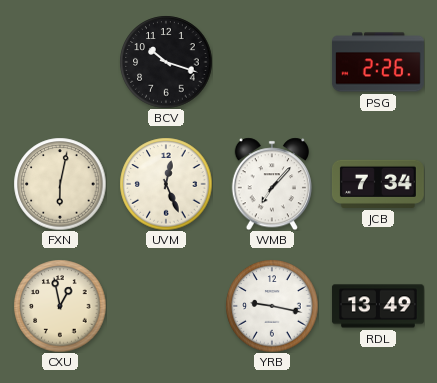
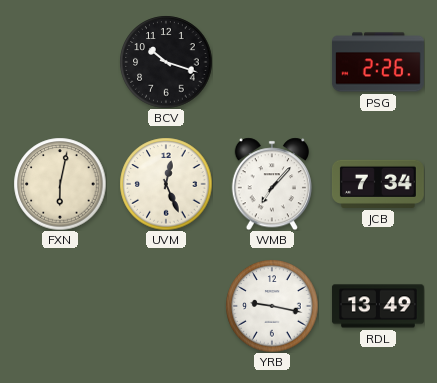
CXU: 12:58 -> none (60, 306)
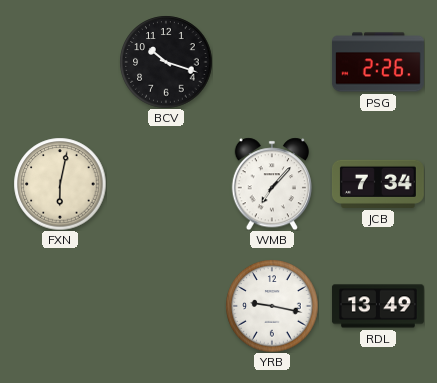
UVM: 12:26 -> none (166, 184)
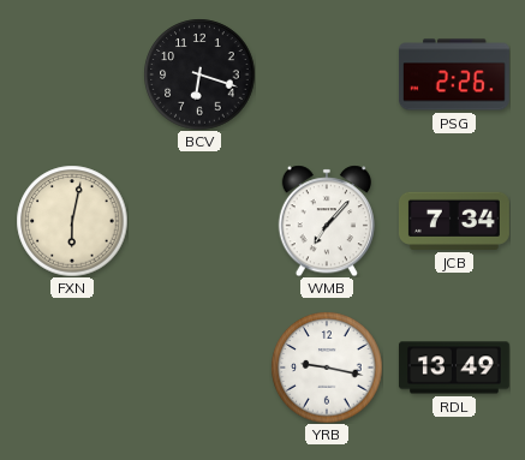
BCV: 10:18 -> 6:18 (199, 74)
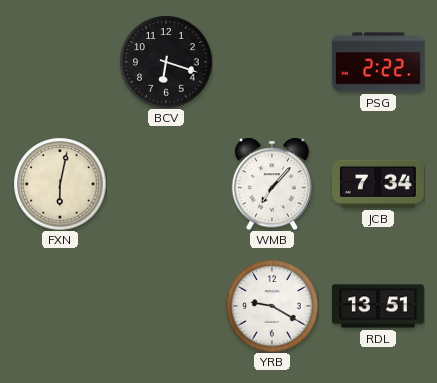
PSG: 2:26 -> 2:22 (378, 62)
YRB: 9:17 -> 9:20 (272, 306)
RDL: 13:49 -> 13:51 (378, 306)
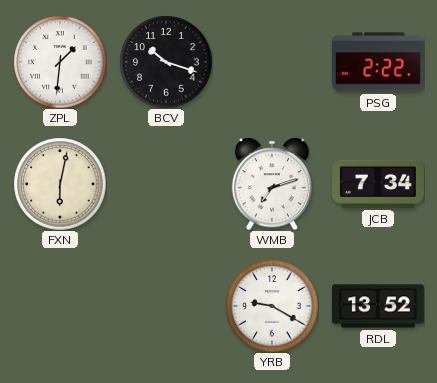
ZPL: none -> 1:31 (60, 62)
BCV: 6:18 -> 10:18 (166, 62)
WMB: 7:07 -> 7:12 (272, 184)
RDL: 13:51 -> 13:52 (378, 306)
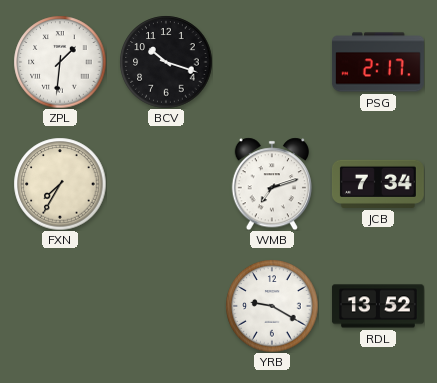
PSG: 2:22 -> 2:17 (378, 62)
FXN: 6:02 -> 7:35 (60, 184)
